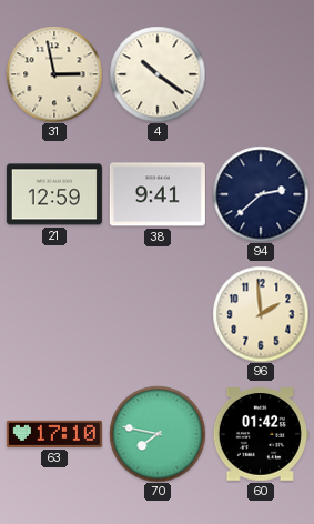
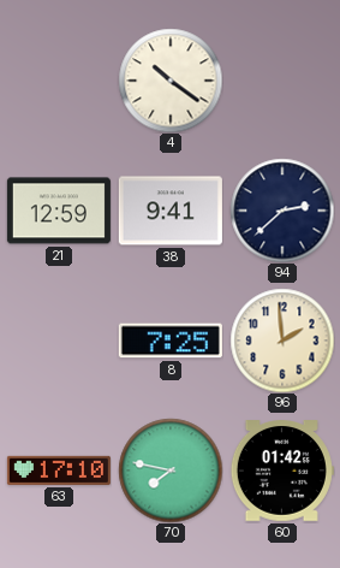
31: 2:58 -> none (54, 74)
8: none -> 7:25 (171, 341)
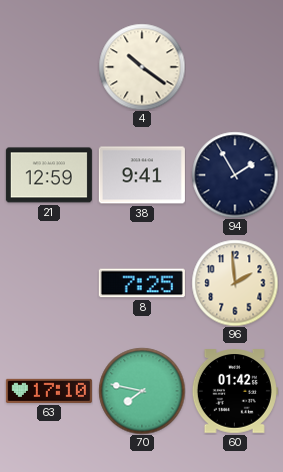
94: 2:38 -> 1:55 (235, 175)
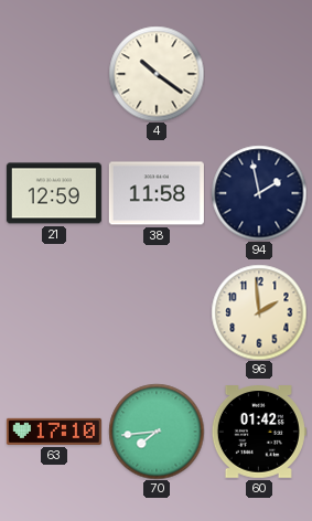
38: 9:41 -> 11:58 (157, 193)
94: 1:55 -> 1:58 (259, 193)
8: 7:25 -> none (142, 283)
70: 7:47 -> 7:44 (157, 432)
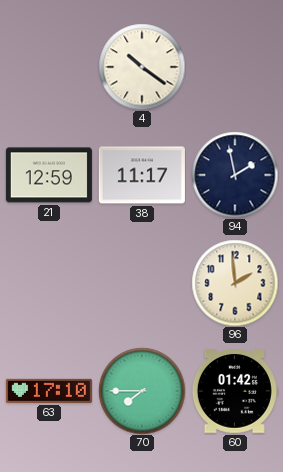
38: 11:58 -> 11:17 (142, 175)
70: 7:44 -> 7:45 (142, 391)
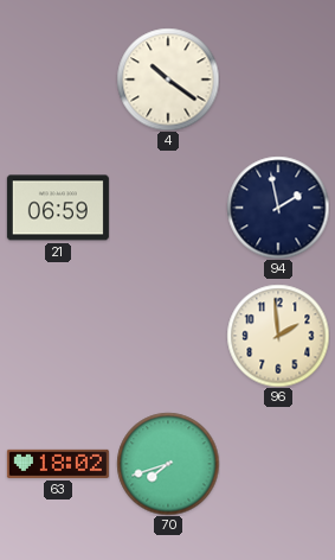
21: 12:59 -> 06:59 (58, 208)
38: 11:17 -> none (142, 175)
63: 17:10 -> 18:02 (58, 464)
70: 7:45 -> 7:42 (168, 464)
60: 01:42 -> none (235, 391)
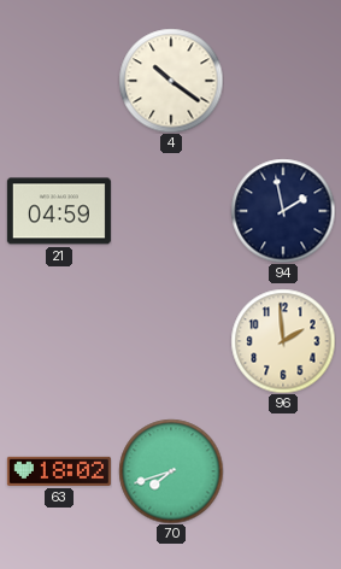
21: 06:59 -> 04:59 (59, 211)
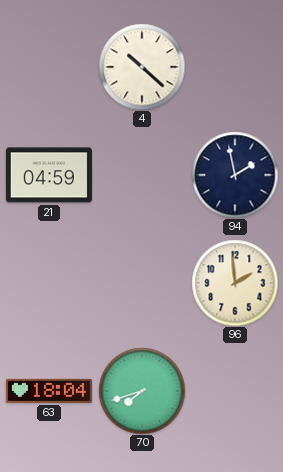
4: 10:21 -> 10:22 (142, 67)
63: 18:02 -> 18:04 (49, 391)
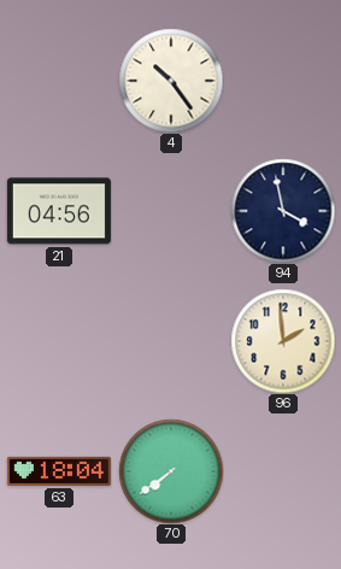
4: 10:22 -> 10:24 (171, 81)
21: 04:59 -> 04:56 (59, 211)
94: 1:58 -> 3:58 (283, 211)
70: 7:42 -> 7:39 (171, 471)
